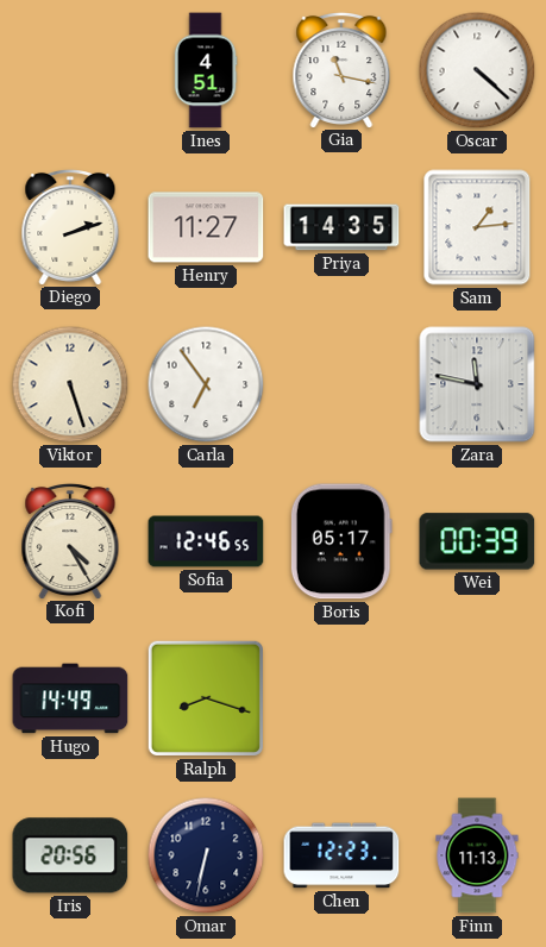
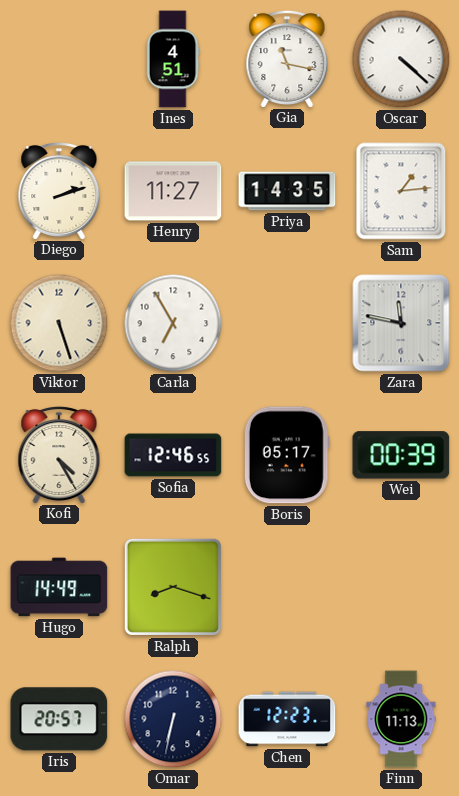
Carla: 6:54 -> 6:55 (173, 323)
Iris: 20:56 -> 20:57 (59, 719)
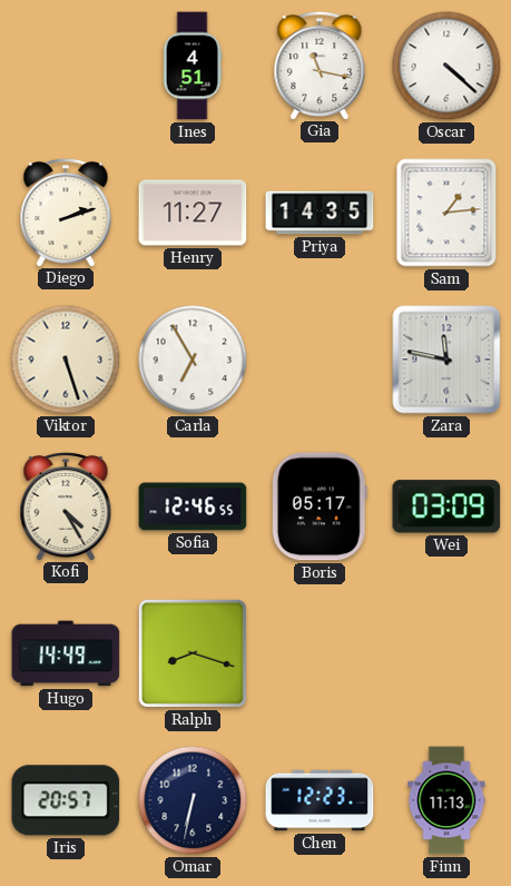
Wei: 00:39 -> 03:09 (446, 506)
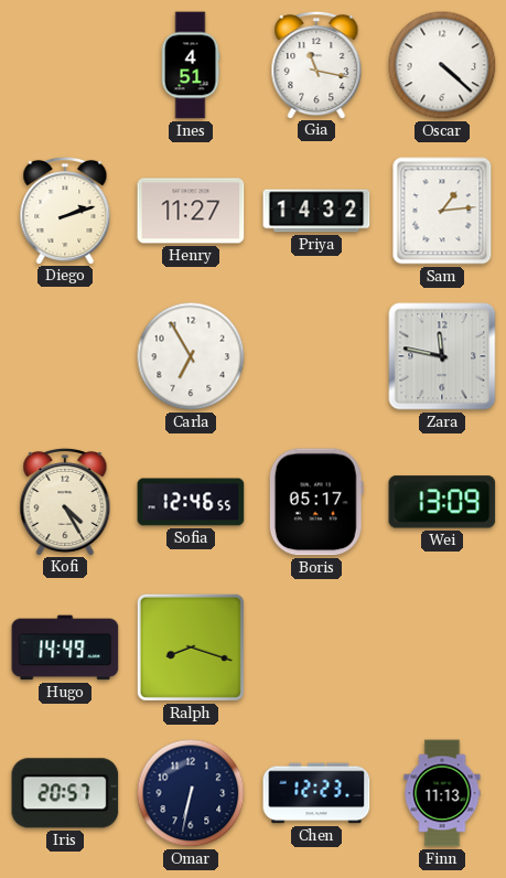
Priya: 14:35 -> 14:32 (316, 211)
Viktor: 5:27 -> none (66, 360)
Wei: 03:09 -> 13:09 (442, 502)
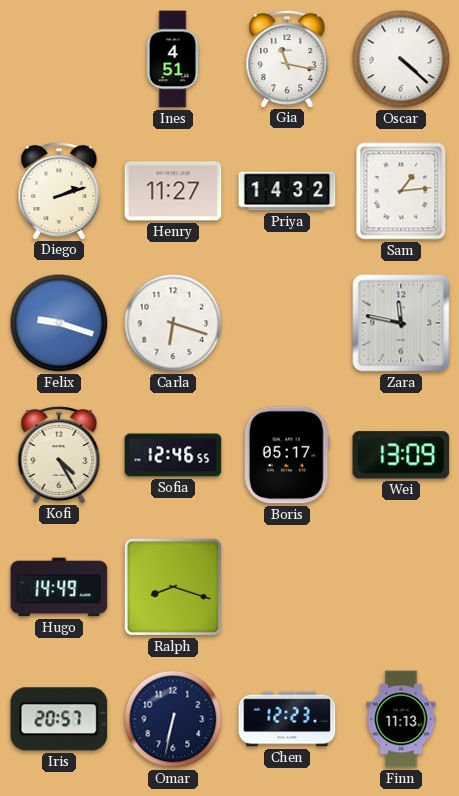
Felix: none -> 9:18 (59, 323)
Carla: 6:55 -> 6:18 (173, 323)
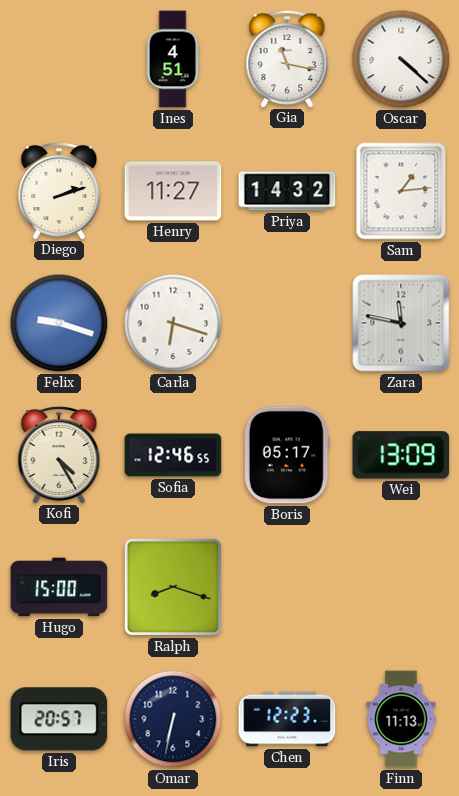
Hugo: 14:49 -> 15:00 (59, 587)
